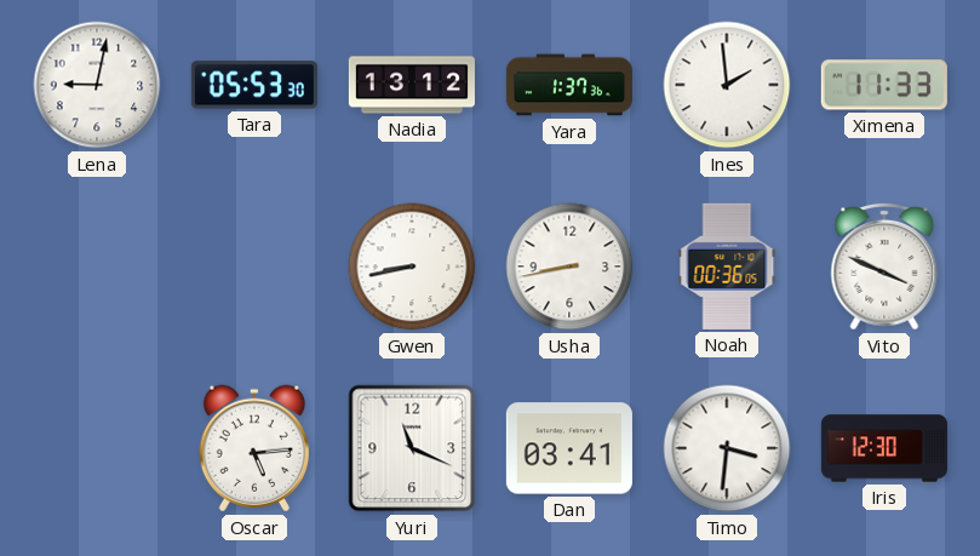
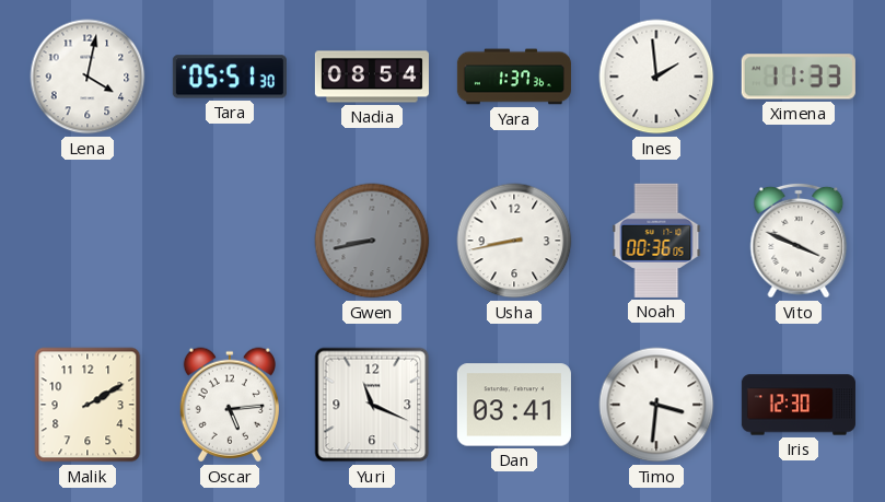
Lena: 9:02 -> 4:02 (88, 77)
Tara: 05:53 -> 05:51 (230, 77)
Nadia: 13:12 -> 08:54 (372, 77)
Gwen dial: white -> grey (372, 241)
Malik: none -> 2:10 (88, 405)
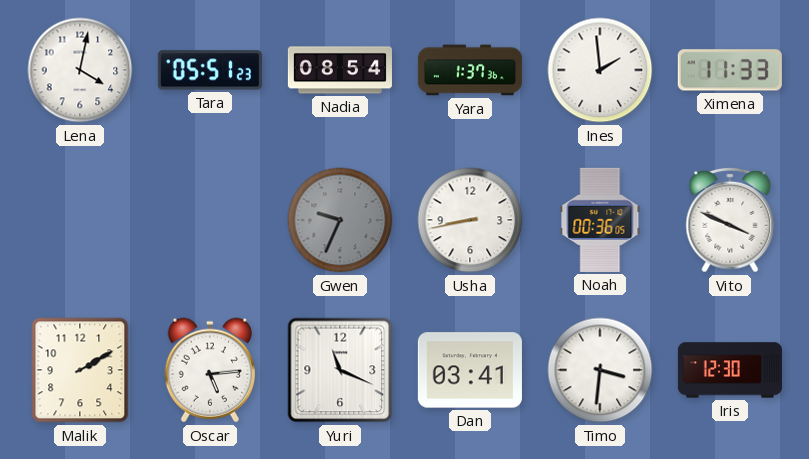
Tara: 05:51:30 -> 05:51:23 (210, 70)
Gwen: 8:43 -> 9:34 (340, 220)
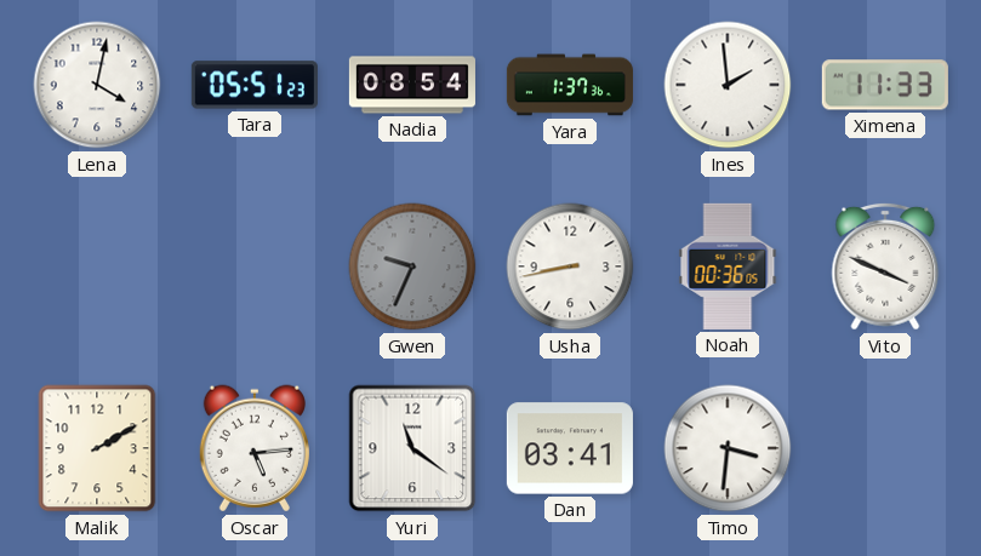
Yuri: 11:19 -> 11:21 (412, 448)
Iris: 12:30 -> none (730, 370)
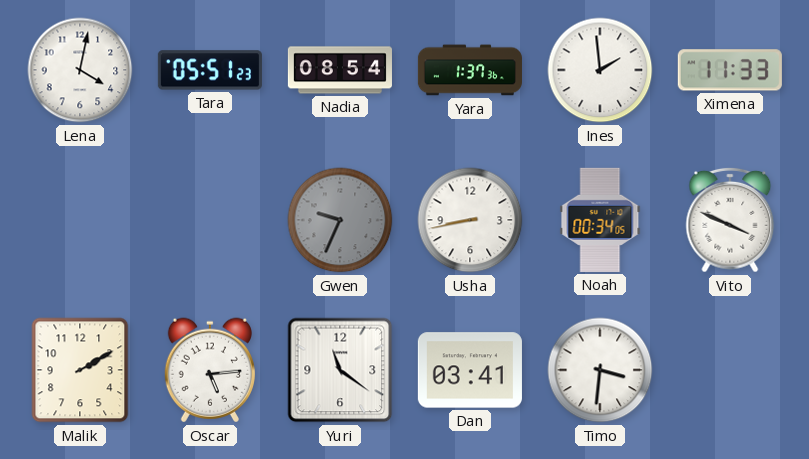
Noah: 00:36 -> 00:34 (600, 220)
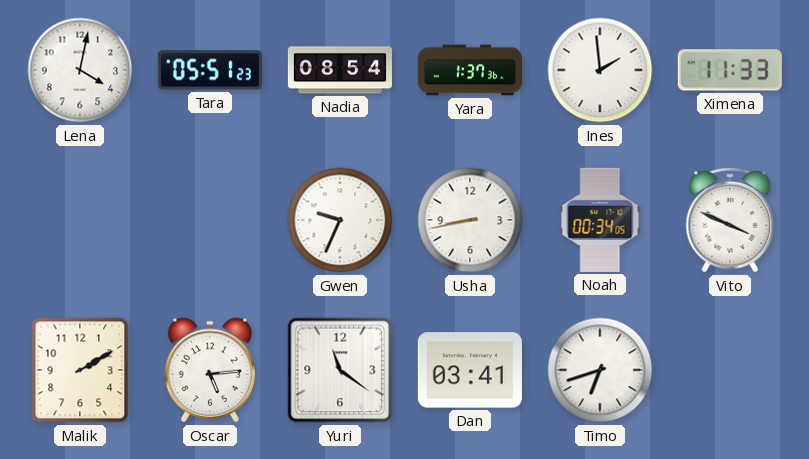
Gwen dial: grey -> white (340, 220)
Timo: 3:31 -> 6:42 (600, 370)
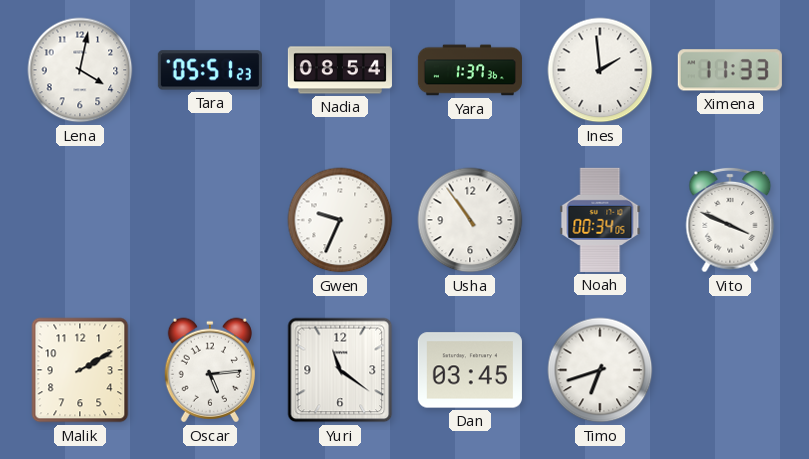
Usha: 8:43 -> 10:54 (470, 220)
Dan: 03:41 -> 03:45 (470, 370)
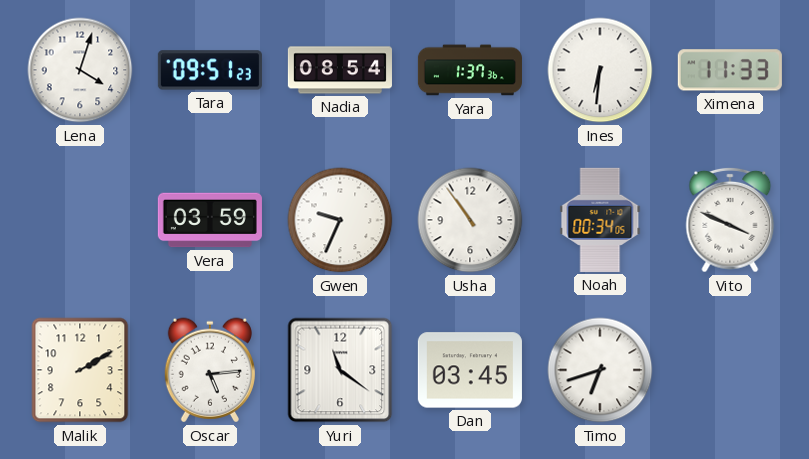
Lena: 4:02 -> 4:03 (80, 70)
Tara: 05:51 -> 09:51 (210, 70)
Ines: 1:59 -> 6:31 (600, 70)
Vera: none -> 03:59 (210, 220)
